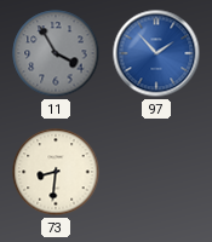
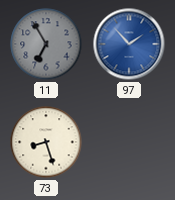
11: 3:55 -> 6:55 (46, 44)
73: 8:31 -> 8:27 (46, 142)
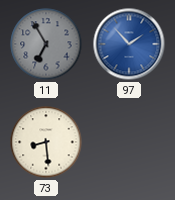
73: 8:27 -> 8:29 (46, 142)
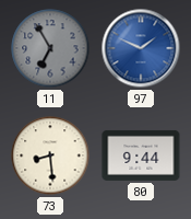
97: 1:53 -> 1:49 (141, 48)
80: none -> 9:44 (141, 155)
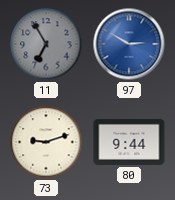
97: 1:49 -> 2:50 (129, 44)
73: 8:29 -> 9:12 (46, 142)
